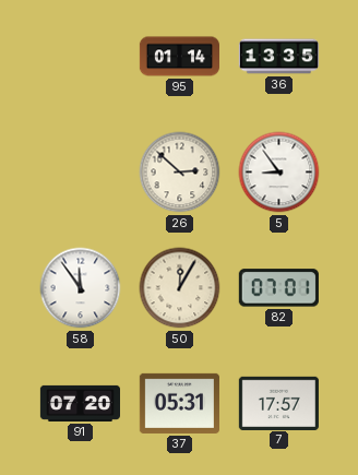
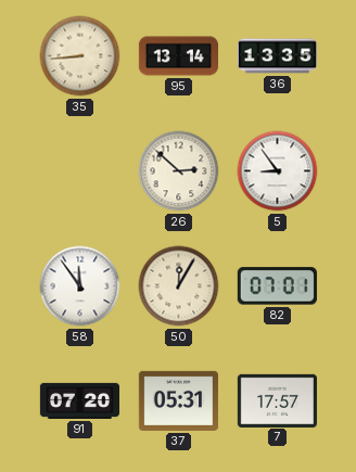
35: none -> 8:44 (80, 56)
95: 01:14 -> 13:14 (178, 56)
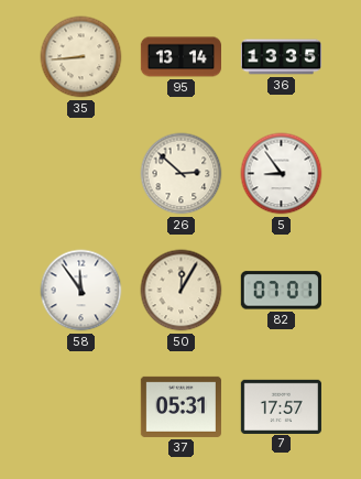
91: 07:20 -> none (79, 400)
